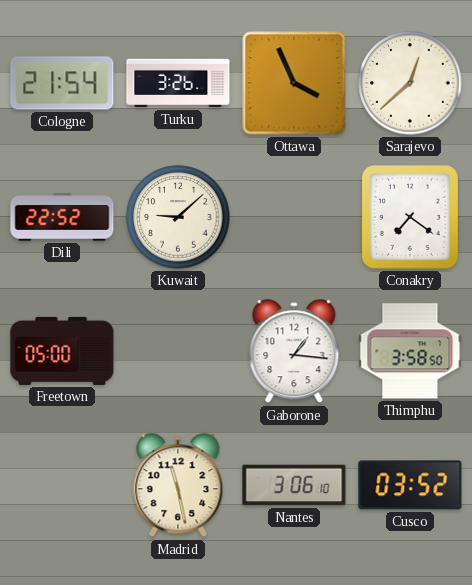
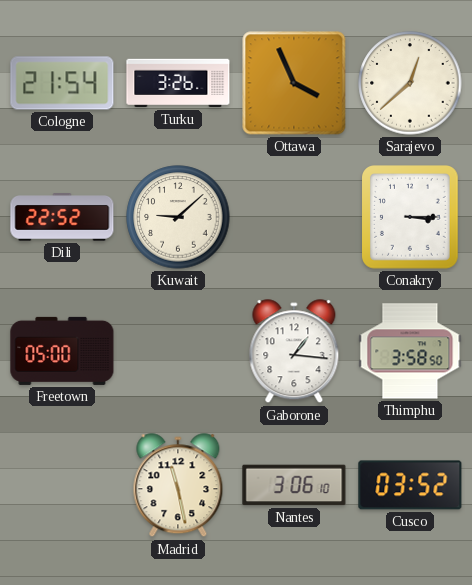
Conakry: 7:21 -> 3:15 (411, 218)
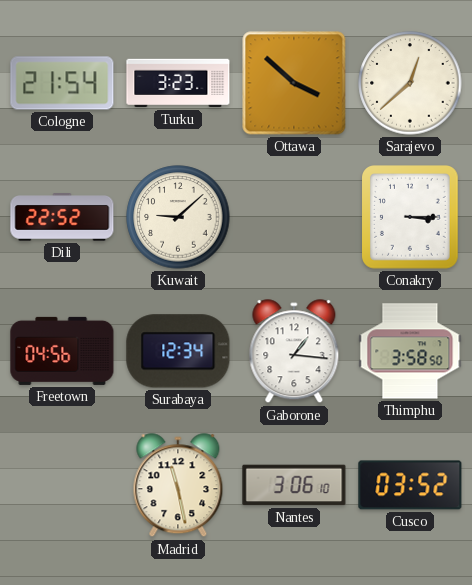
Turku: 3:26 -> 3:23 (178, 83)
Ottawa: 3:56 -> 3:52 (294, 83)
Freetown: 05:00 -> 04:56 (62, 351)
Surabaya: none -> 12:34 (178, 351)
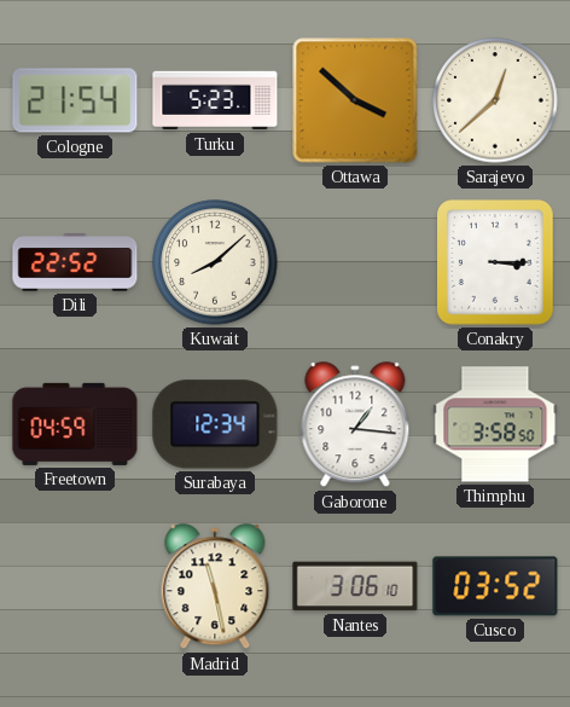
Turku: 3:23 -> 5:23 (215, 100)
Kuwait: 9:08 -> 8:08 (215, 262)
Freetown: 04:56 -> 04:59 (75, 424)
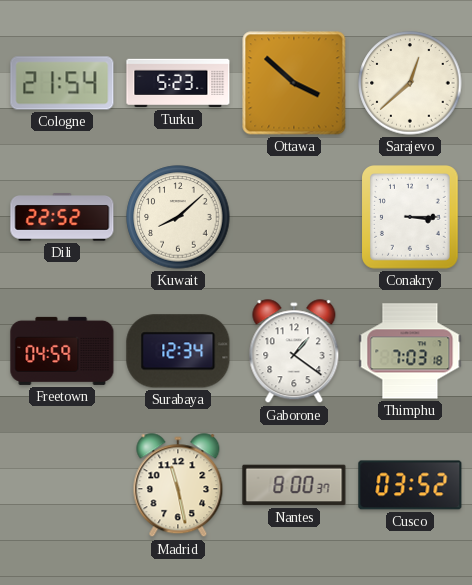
Gaborone: 1:16 -> 1:21 (294, 352)
Thimphu: 3:58 -> 7:03 (410, 351)
Nantes: 3:06 -> 8:00 (294, 485)
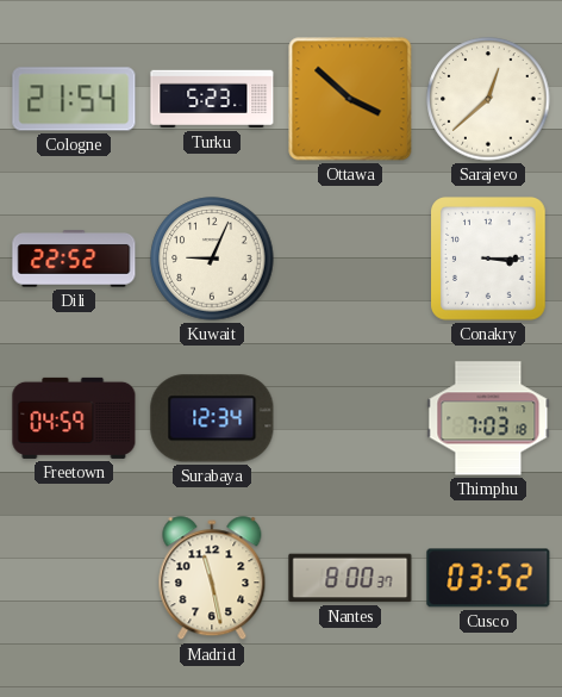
Kuwait: 8:08 -> 9:04 (212, 259)
Gaborone: 1:21 -> none (294, 352)
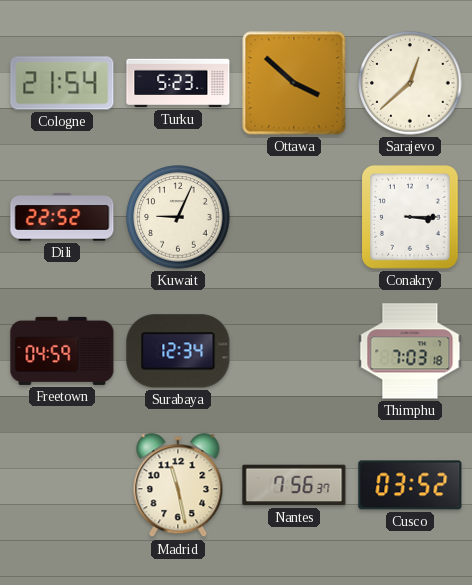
Nantes: 8:00 -> 7:56 (294, 485)
